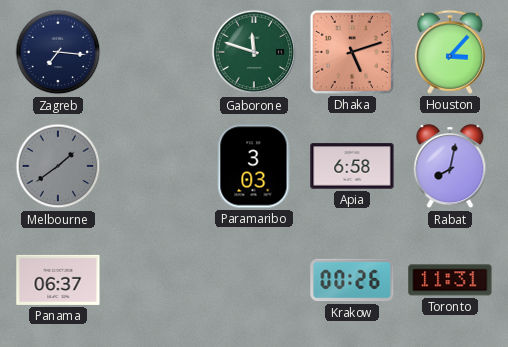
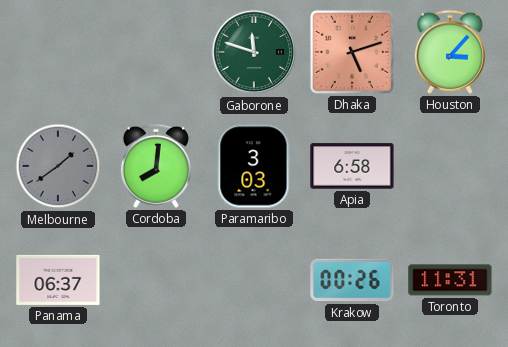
Zagreb: 7:16 -> none (58, 52)
Cordoba: none -> 8:01 (156, 166)
Rabat: 8:02 -> none (450, 167)
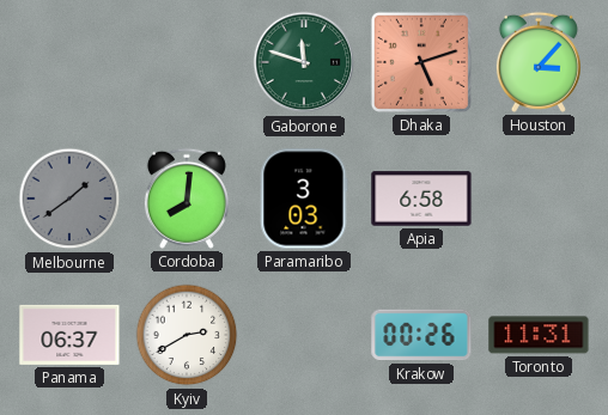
Kyiv: none -> 2:40 (187, 335)
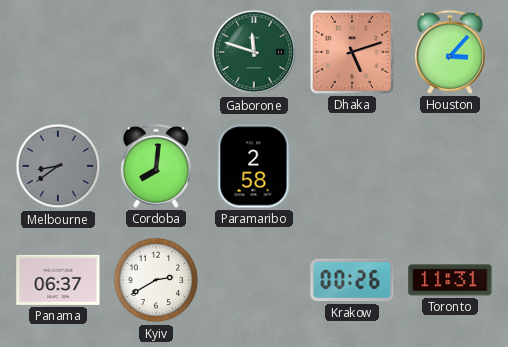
Melbourne: 1:39 -> 8:39 (58, 166)
Paramaribo: 3:03 -> 2:58 (254, 166)
Apia: 6:58 -> none (421, 199)
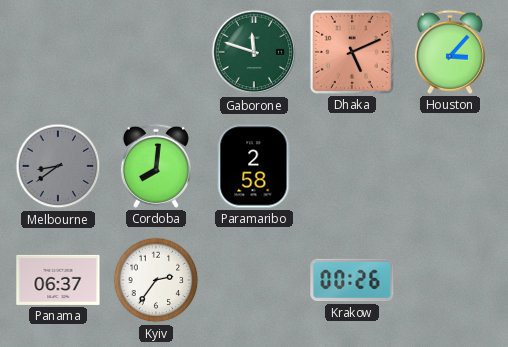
Dhaka: 5:12 -> 5:11 (352, 52)
Kyiv: 2:40 -> 2:36 (156, 280)
Toronto: 11:31 -> none (450, 280)
